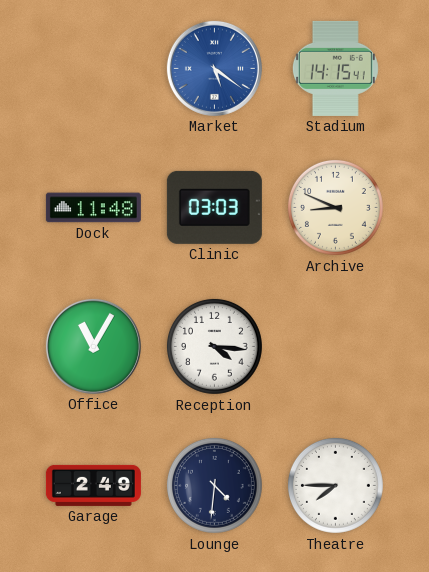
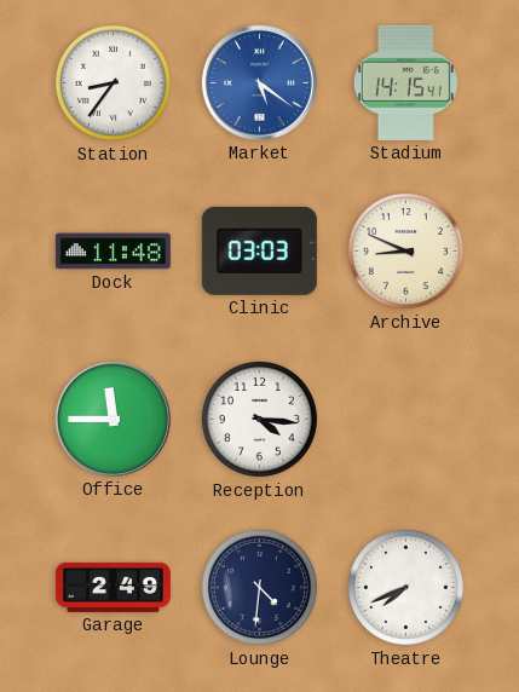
Station: none -> 8:36 (113, 82)
Office: 11:05 -> 11:45 (113, 419)
Theatre: 7:45 -> 7:41 (405, 587)
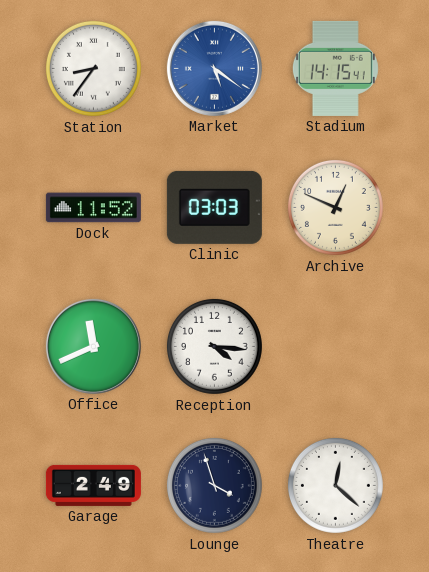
Dock: 11:48 -> 11:52 (93, 208)
Archive: 8:49 -> 12:49 (335, 207)
Office: 11:45 -> 11:41 (93, 346)
Lounge: 4:31 -> 3:57 (214, 485)
Theatre: 7:41 -> 12:22 (335, 485)
